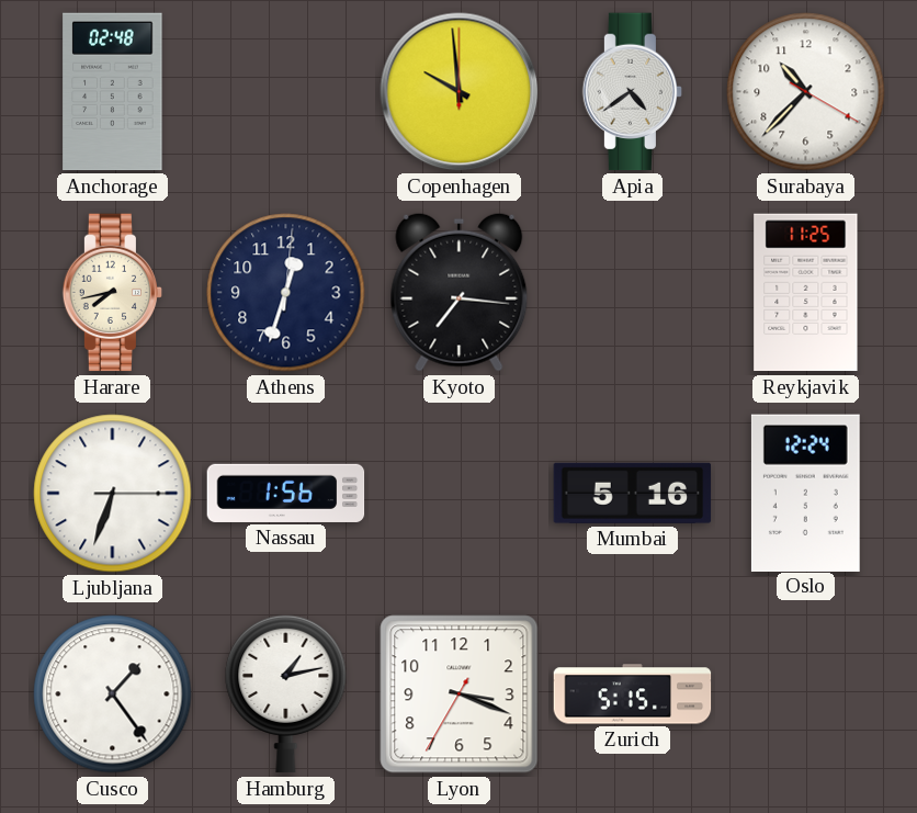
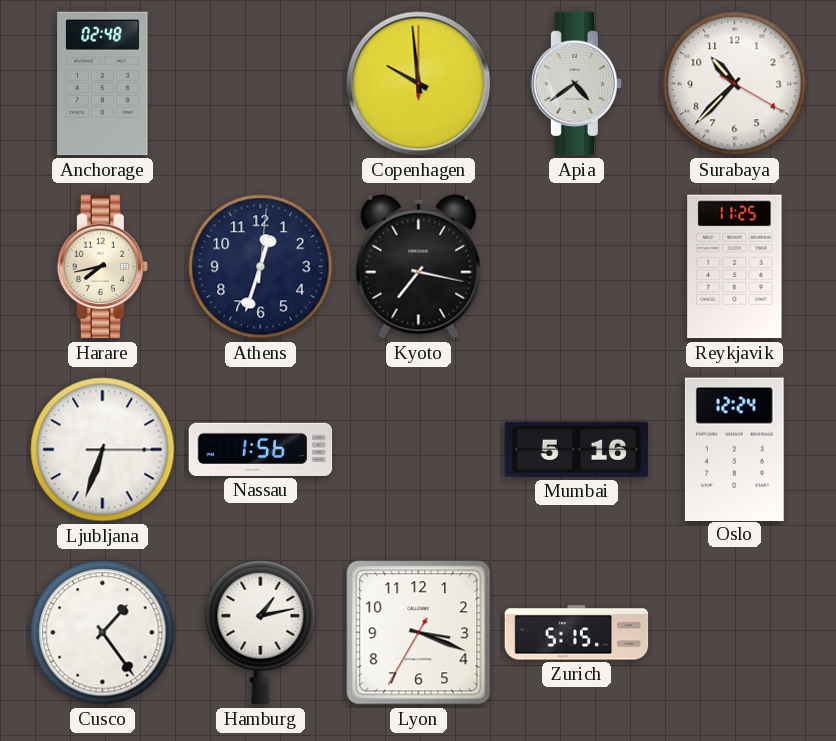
Kyoto: 7:16 -> 7:17 (419, 266)
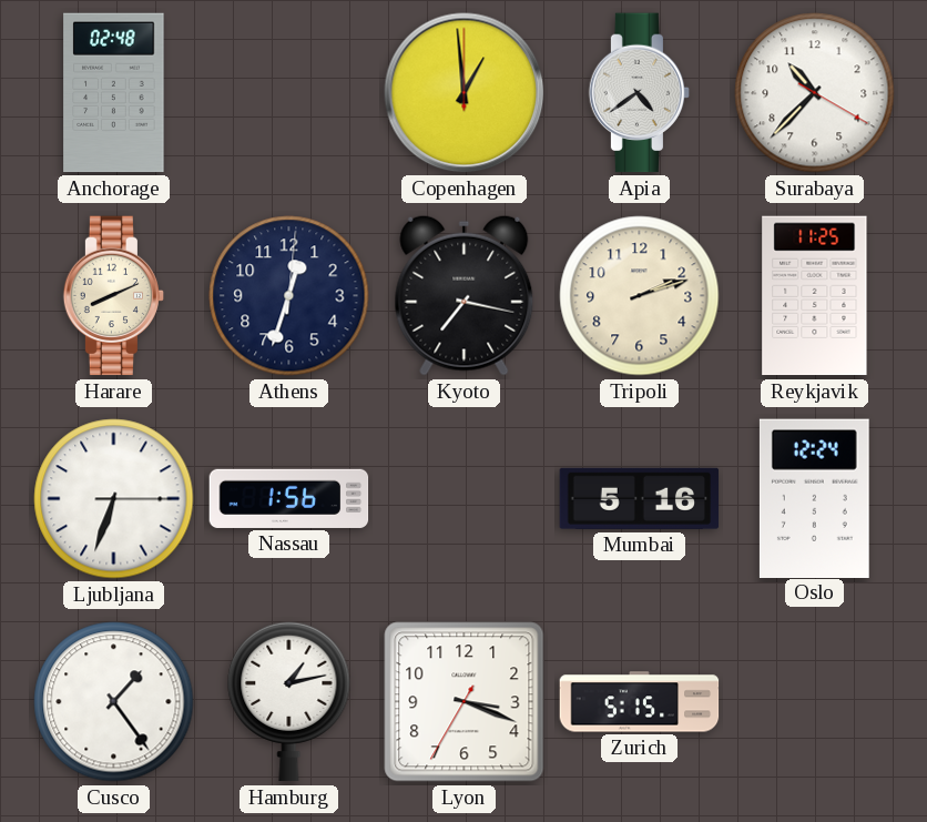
Copenhagen: 9:59 -> 12:59 (465, 93)
Harare: 7:43 -> 8:11 (114, 296)
Tripoli: none -> 2:12 (640, 296)
